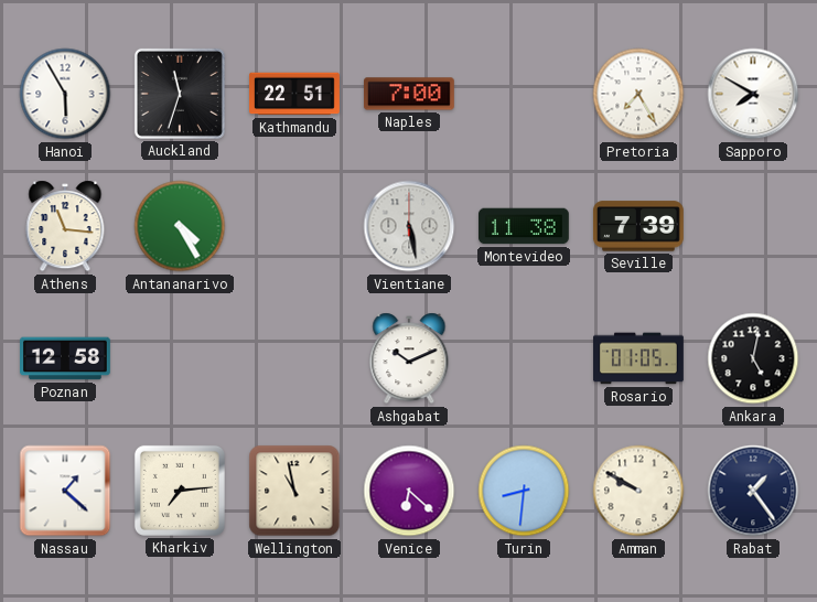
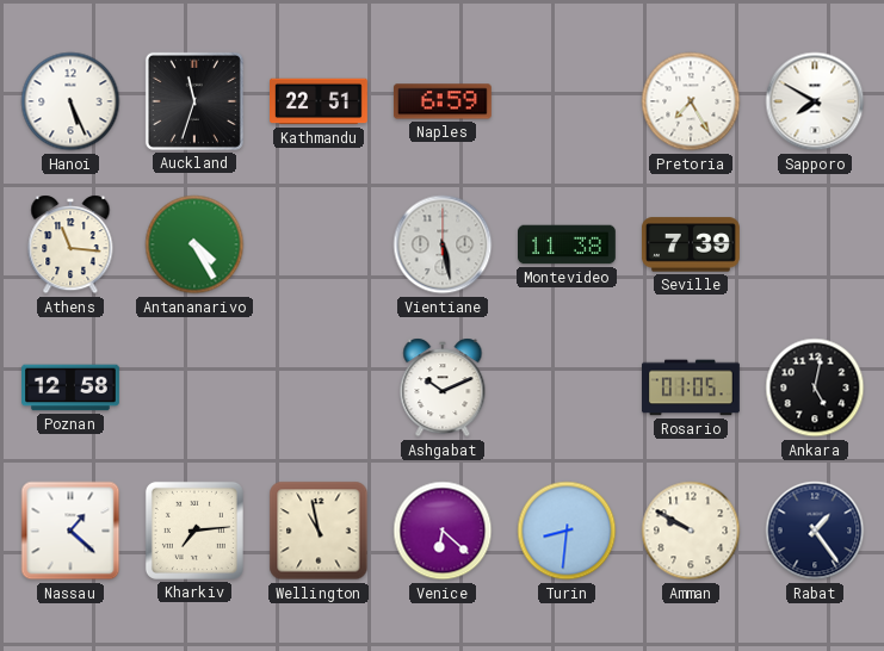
Hanoi: 5:55 -> 5:26 (70, 101)
Naples: 7:00 -> 6:59 (443, 101)
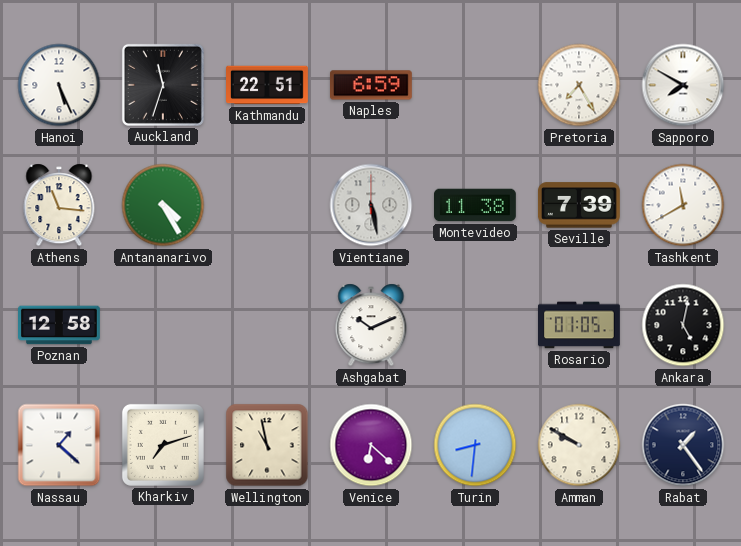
Tashkent: none -> 11:40 (683, 205)
Kharkiv: 7:14 -> 7:12 (163, 445)
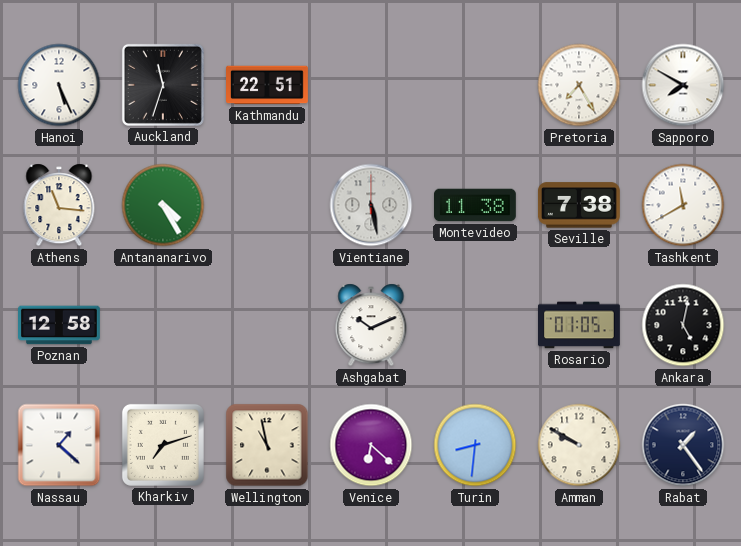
Naples: 6:59 -> none (371, 85)
Seville: 7:39 -> 7:38 (579, 205)
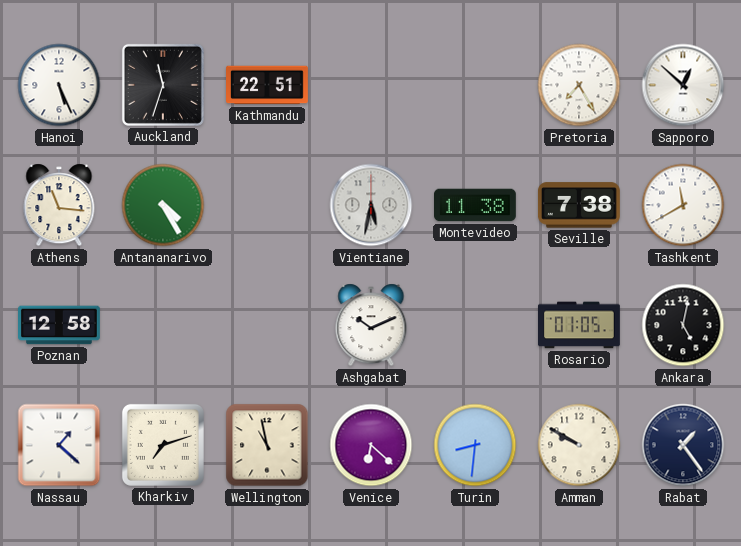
Sapporo: 7:50 -> 12:52 (683, 85)
Vientiane: 5:28 -> 5:32 (371, 205)
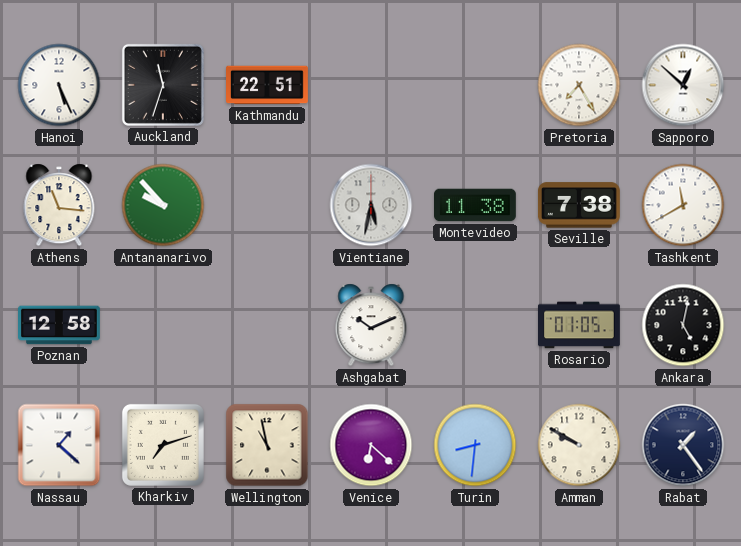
Antananarivo: 4:25 -> 9:53 (163, 205)
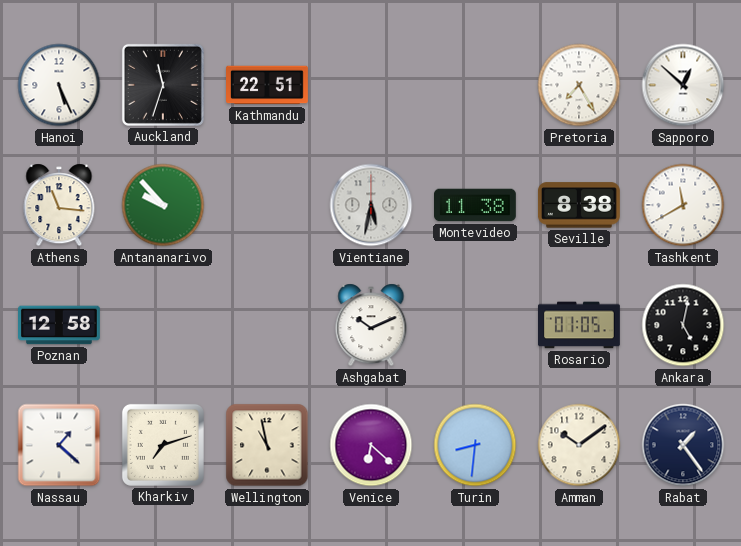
Seville: 7:38 -> 8:38 (579, 205)
Amman: 9:50 -> 10:09 (579, 445)
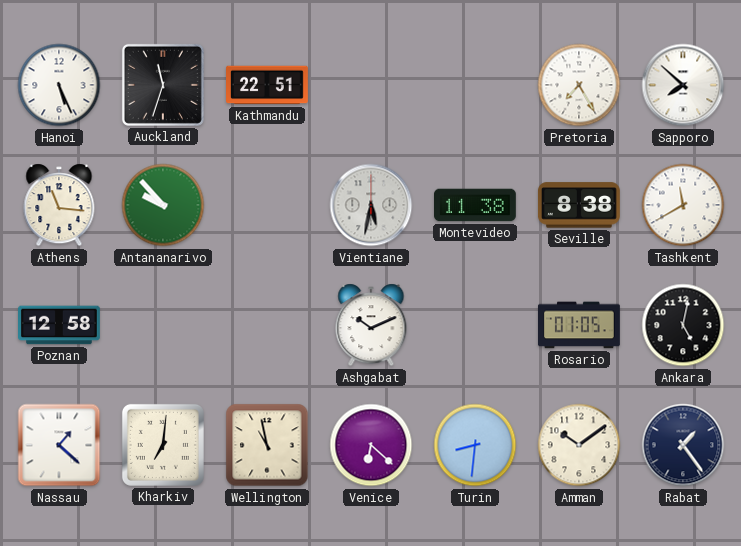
Sapporo: 12:52 -> 7:52 (683, 85)
Kharkiv: 7:12 -> 7:01 (163, 445)
